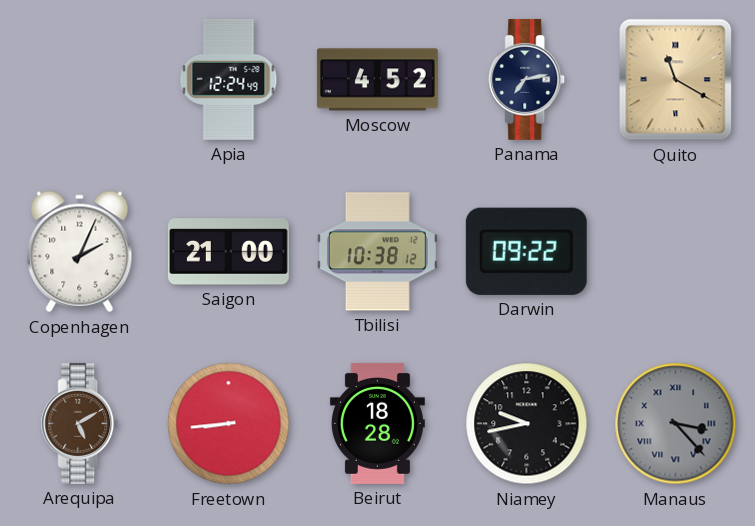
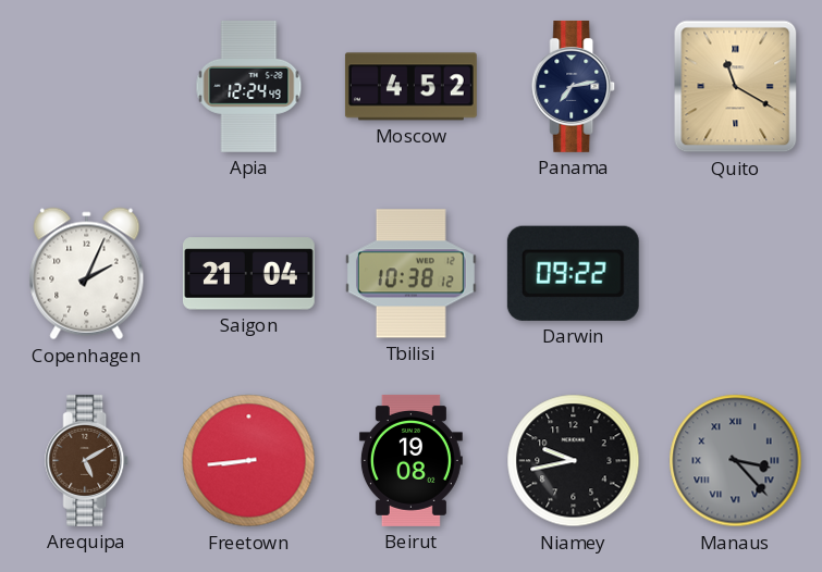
Saigon: 21:00 -> 21:04 (248, 274)
Beirut: 18:28 -> 19:08 (410, 460)
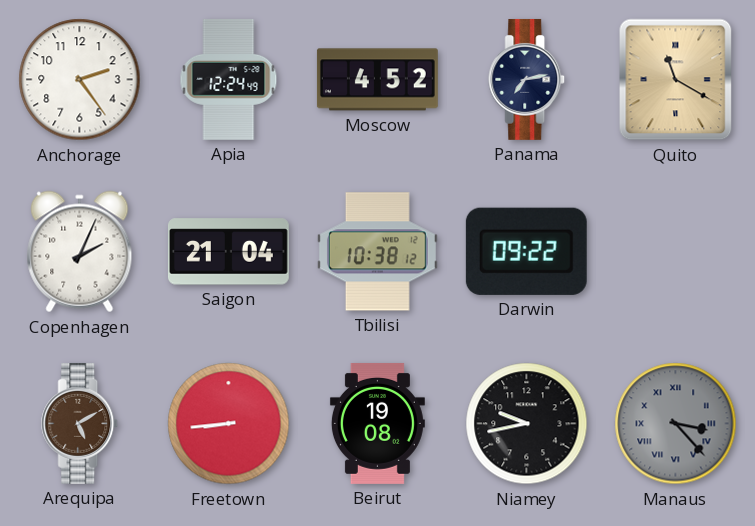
Anchorage: none -> 2:24 (80, 80)
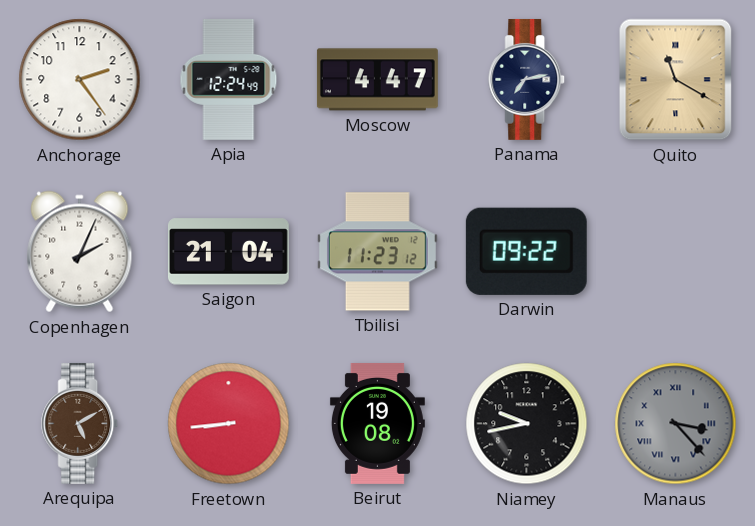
Moscow: 4:52 -> 4:47 (377, 80)
Tbilisi: 10:38 -> 11:23 (377, 252)
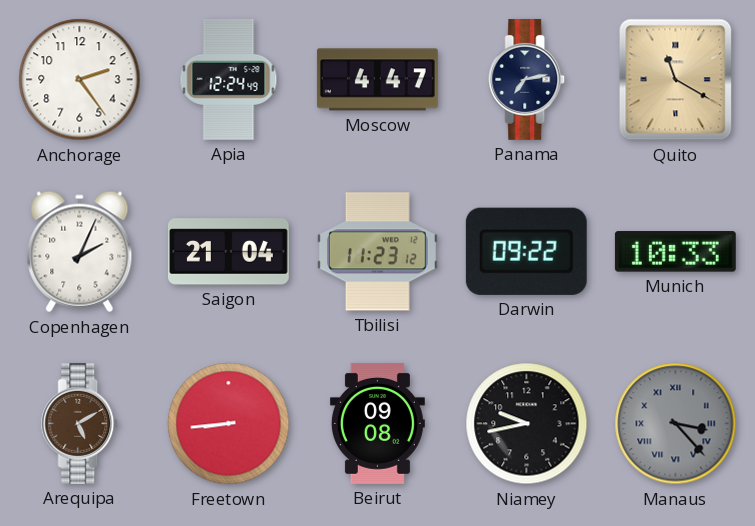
Munich: none -> 10:33 (675, 252)
Beirut: 19:08 -> 09:08 (377, 423)
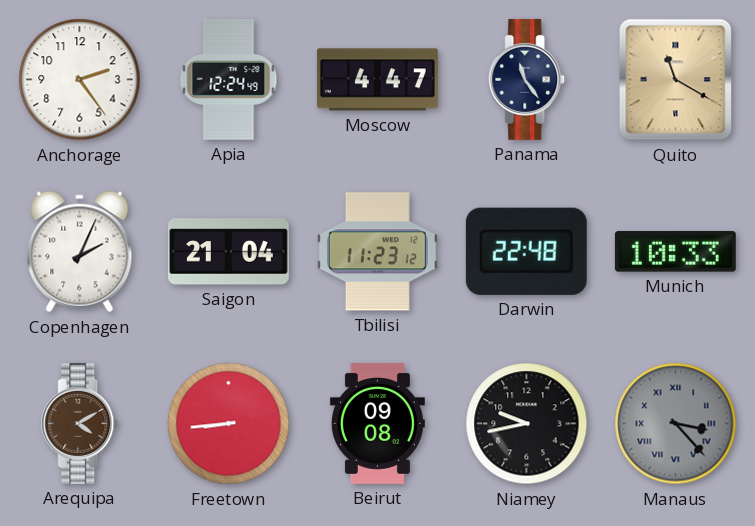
Panama: 7:13 -> 11:24 (527, 79)
Darwin: 09:22 -> 22:48 (526, 251)
Arequipa: 5:10 -> 4:10 (80, 423)
